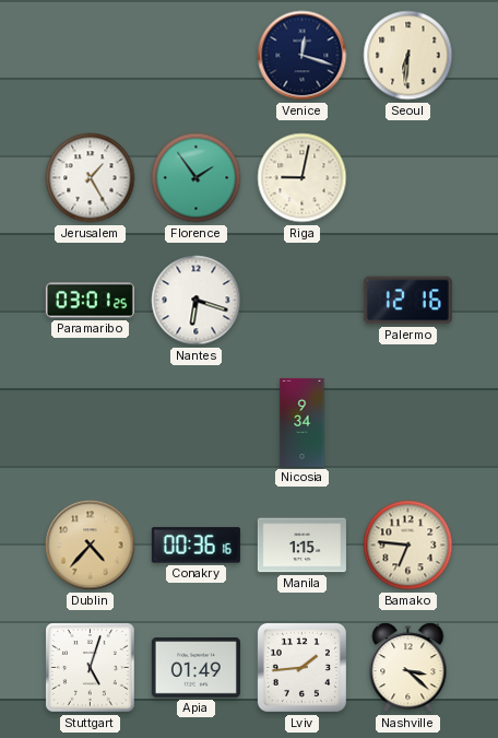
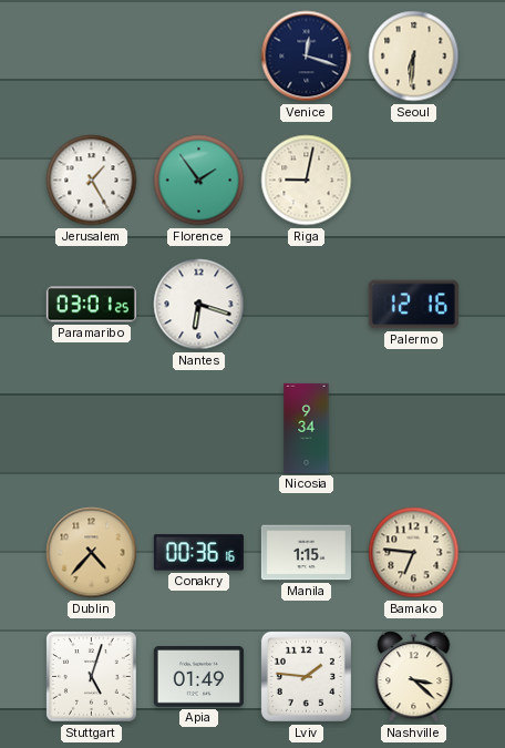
Lviv: 1:44 -> 1:46 (306, 676)
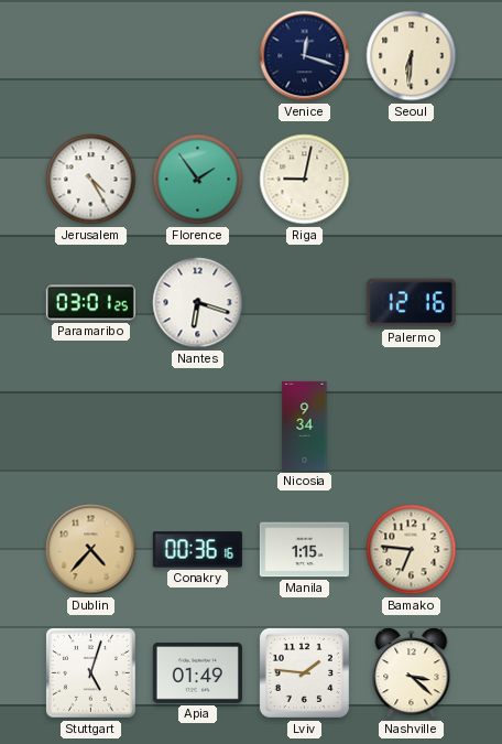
Jerusalem: 1:25 -> 4:25 (91, 180)
